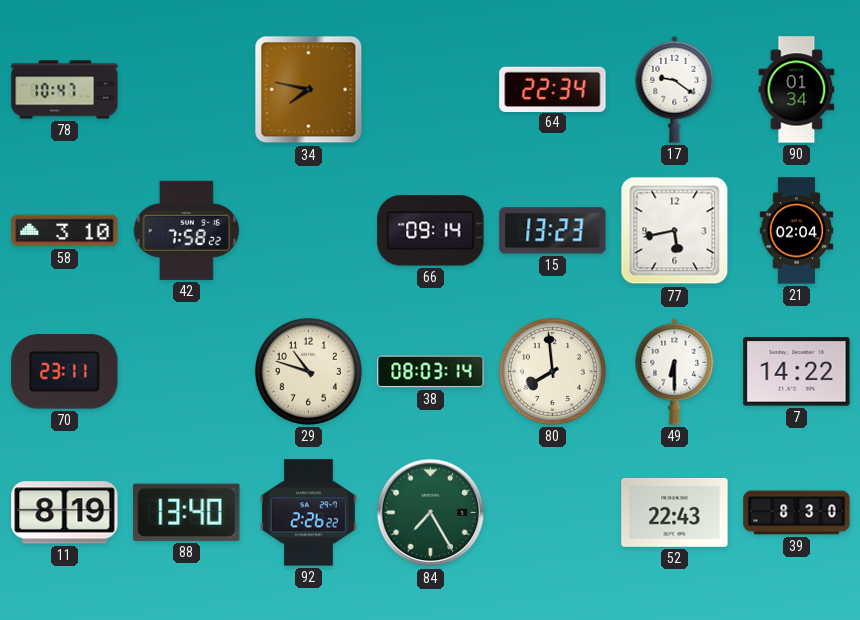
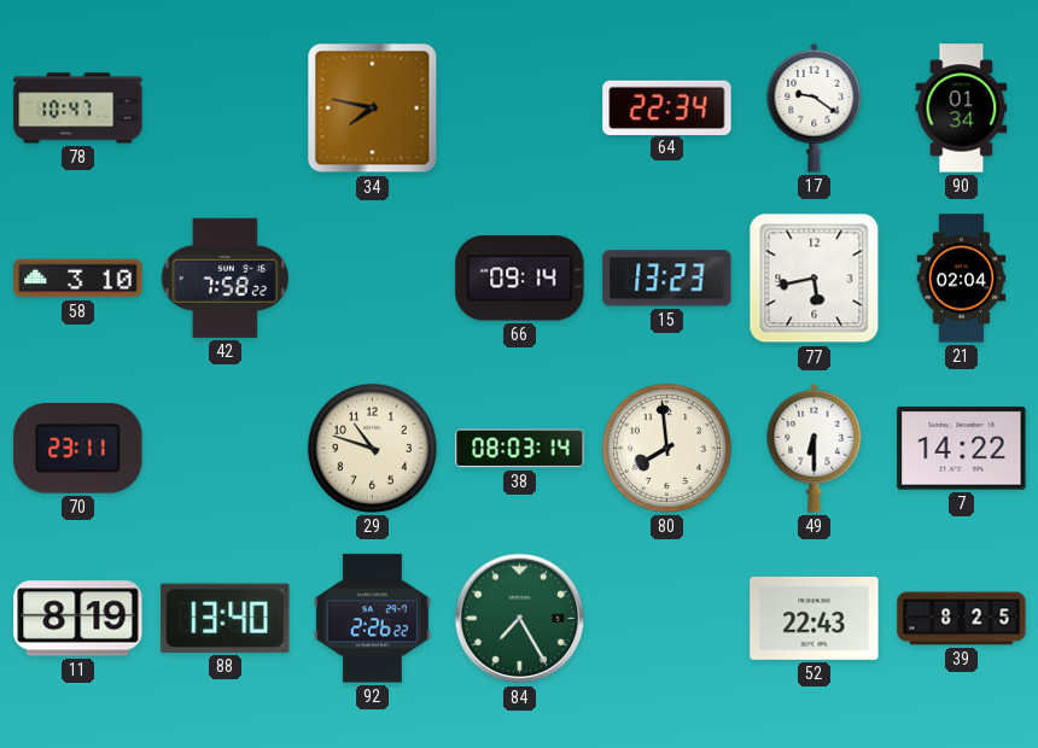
39: 8:30 -> 8:25 (962, 619)
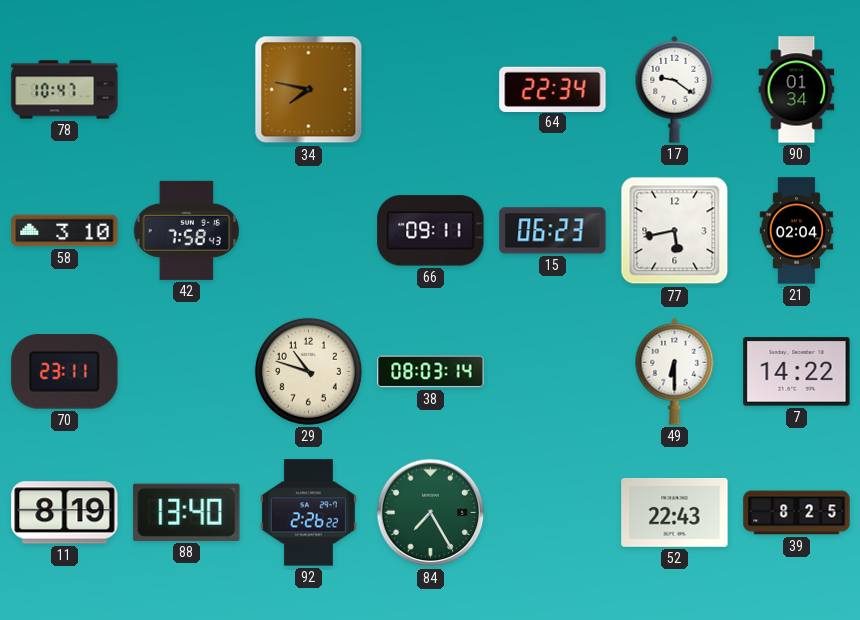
42: 7:58:22 -> 7:58:43 (186, 230)
66: 09:14 -> 09:11 (431, 231)
15: 13:23 -> 06:23 (553, 231)
80: 7:59 -> none (666, 448)
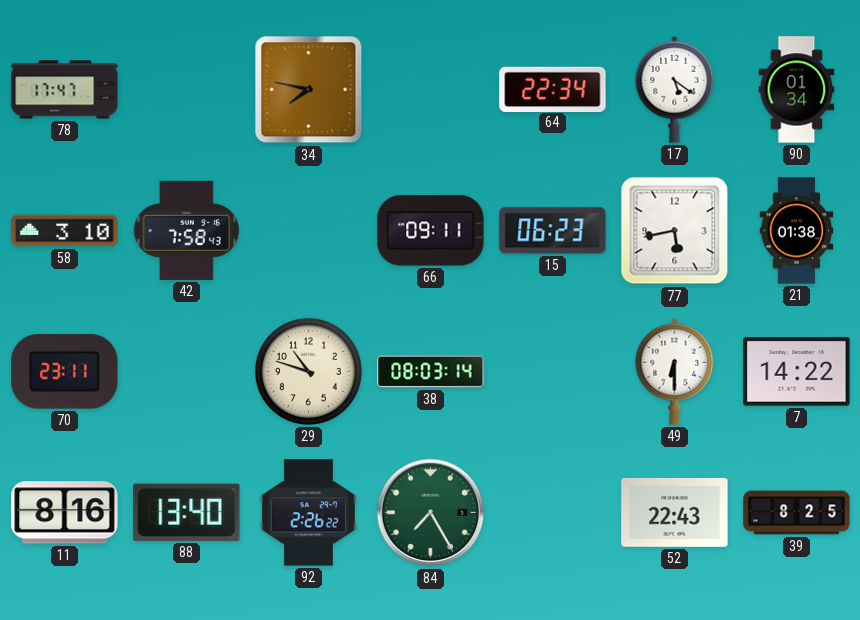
78: 10:47 -> 17:47 (65, 90)
17: 9:21 -> 5:21 (675, 89)
21: 02:04 -> 01:38 (797, 231)
11: 8:19 -> 8:16 (65, 513)
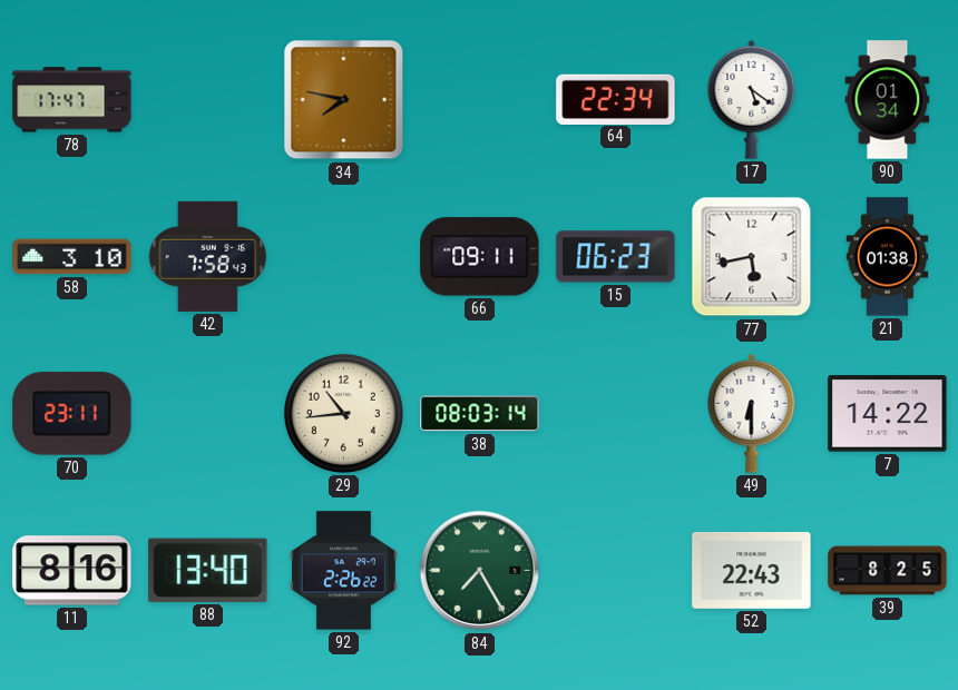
29: 10:48 -> 10:44 (343, 413)
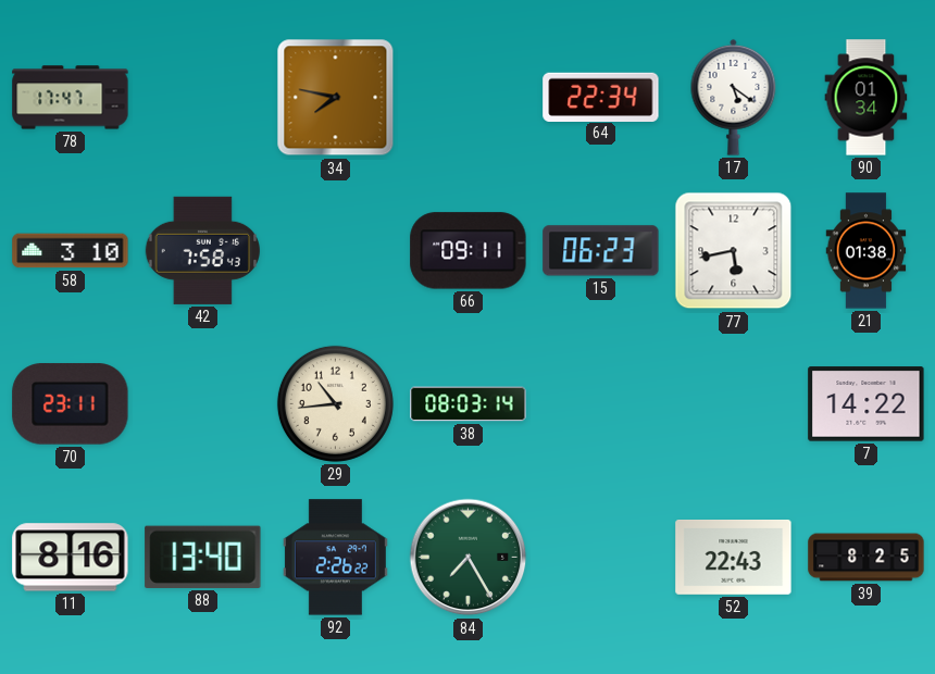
49: 6:30 -> none (752, 413)
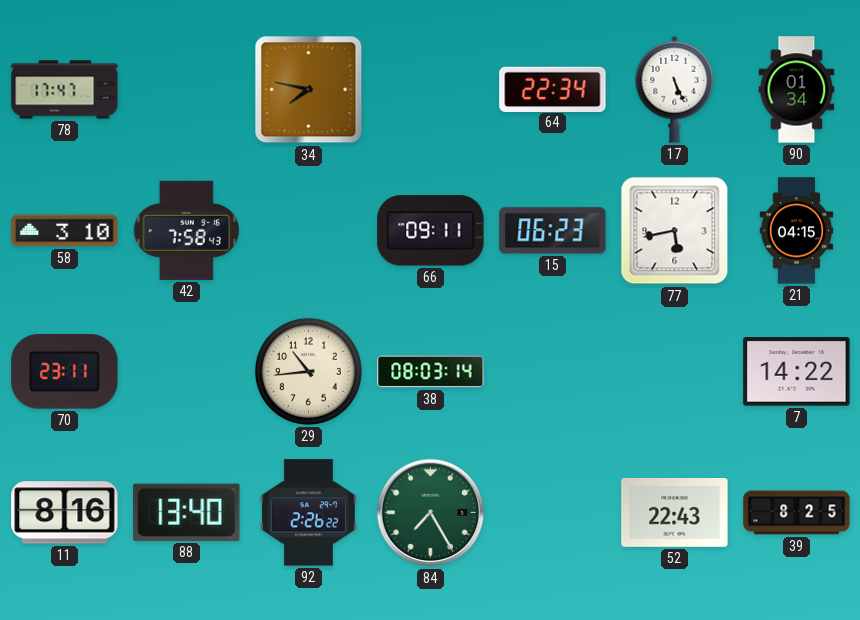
17: 5:21 -> 5:26 (675, 89)
21: 01:38 -> 04:15 (797, 231)
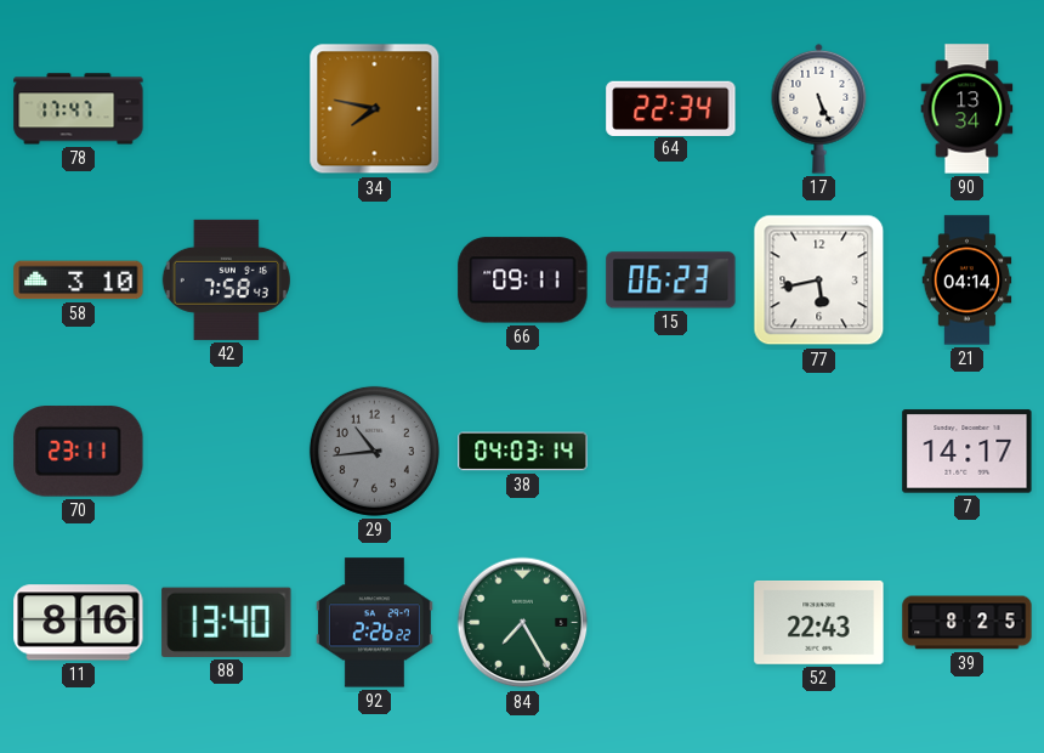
90: 01:34 -> 13:34 (968, 109)
21: 04:15 -> 04:14 (968, 281)
29 dial: cream -> grey (374, 451)
38: 08:03 -> 04:03 (523, 452)
7: 14:22 -> 14:17 (968, 452)
